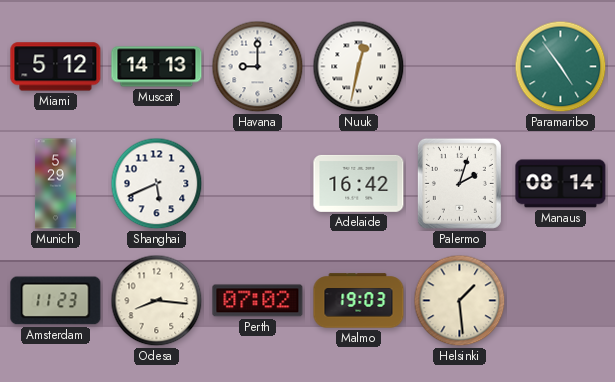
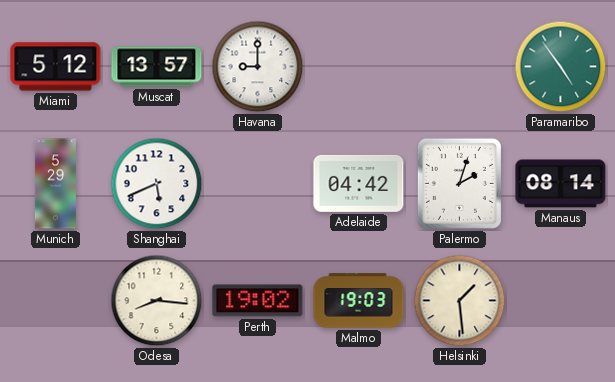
Muscat: 14:13 -> 13:57 (157, 67)
Nuuk: 12:32 -> none (359, 67)
Adelaide: 16:42 -> 04:42 (359, 183)
Amsterdam: 11:23 -> none (56, 301)
Perth: 07:02 -> 19:02 (258, 301)
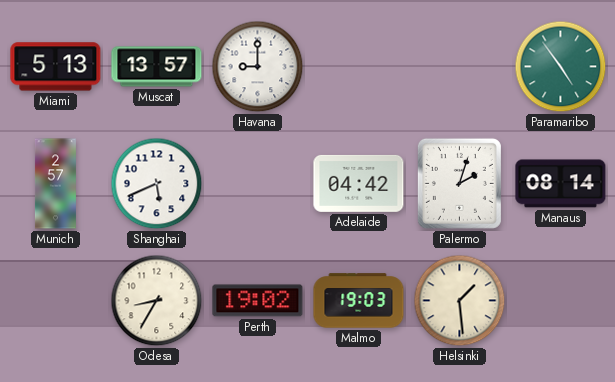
Miami: 5:12 -> 5:13 (56, 67)
Munich: 5:29 -> 2:57 (55, 184)
Odesa: 8:16 -> 8:35 (157, 301)
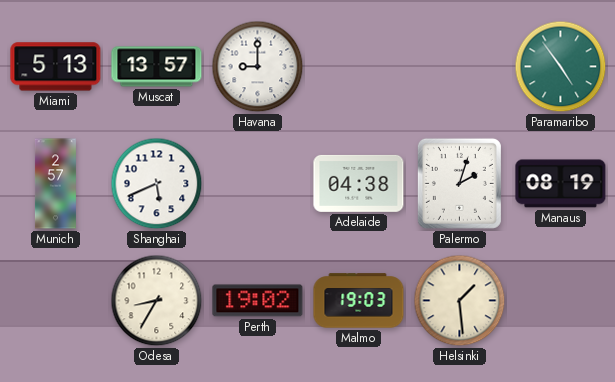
Adelaide: 04:42 -> 04:38 (359, 183)
Manaus: 08:14 -> 08:19 (561, 184)
